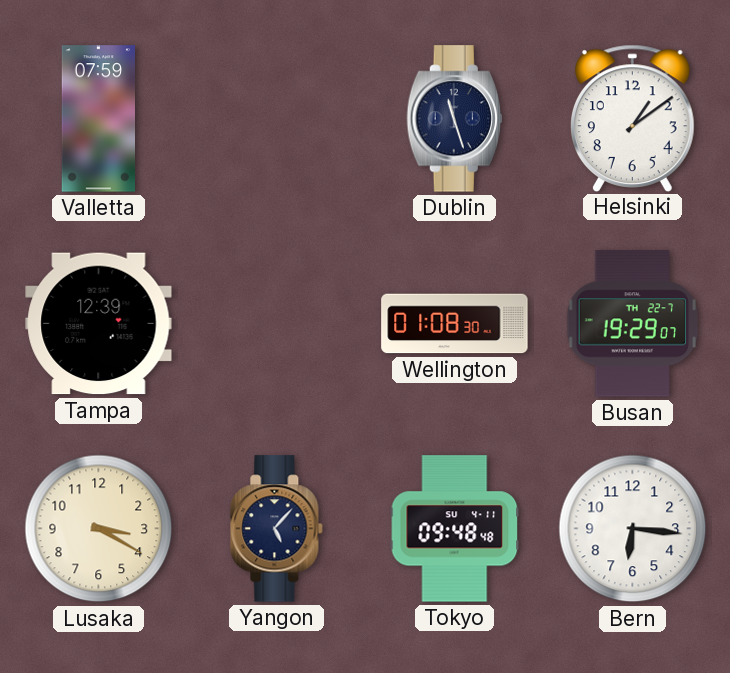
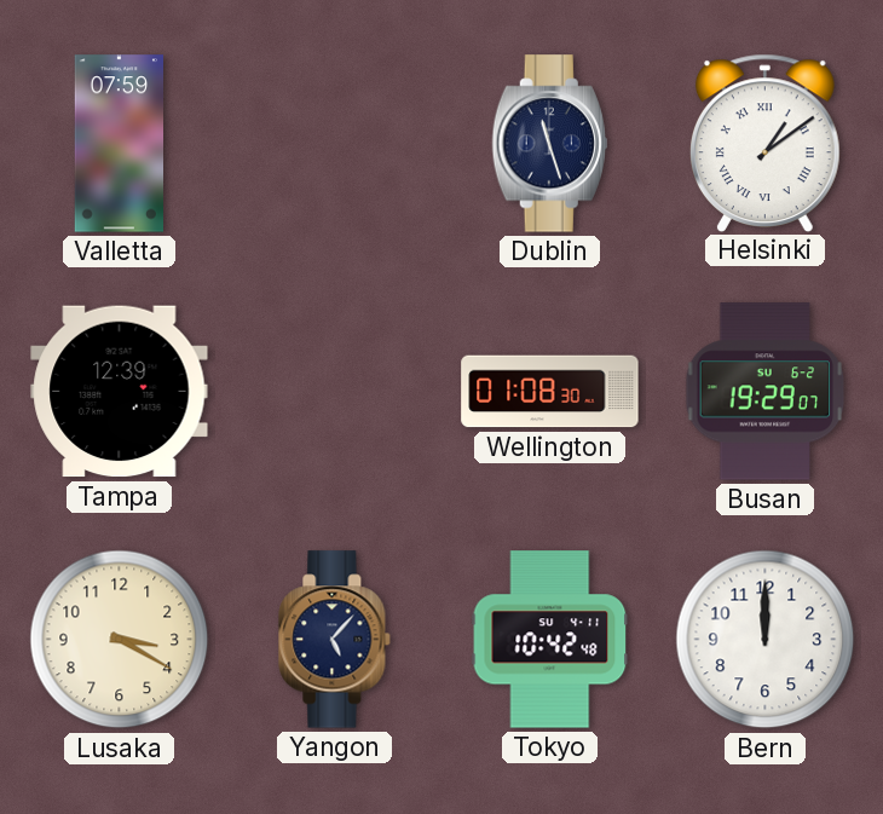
Helsinki numerals: Arabic -> Roman (764, 143)
Busan date: TH 22-7 -> SU 6-2 (766, 392)
Tokyo: 09:48 -> 10:42 (550, 640)
Bern: 6:16 -> 12:00 (766, 640)
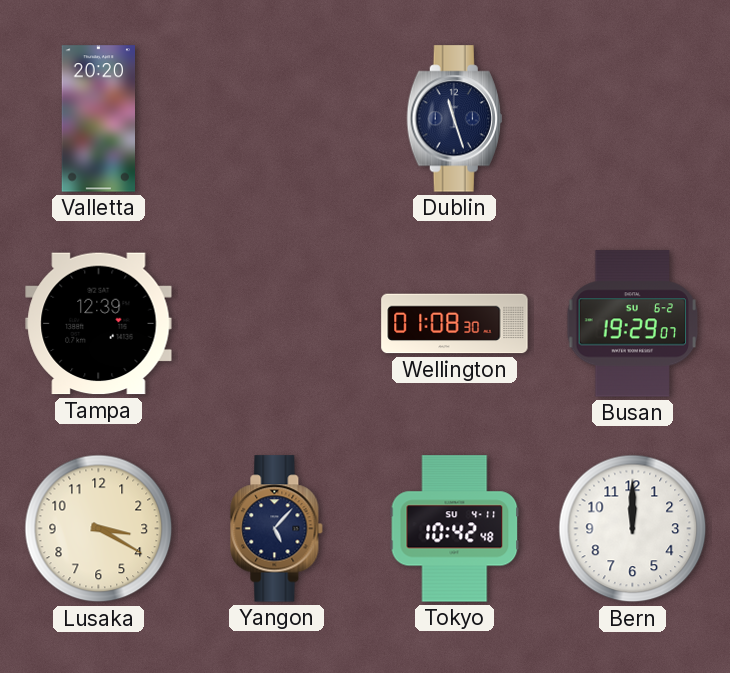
Valletta: 07:59 -> 20:20 (98, 119)
Helsinki: 1:09 -> none (764, 143)
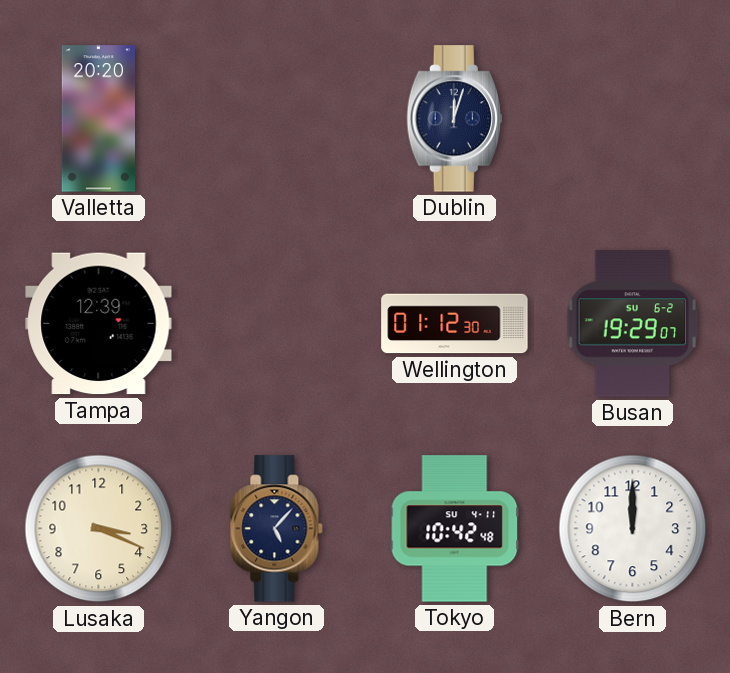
Dublin: 11:27 -> 12:03 (454, 119)
Wellington: 01:08 -> 01:12 (455, 324)
Lusaka: 3:20 -> 3:19 (99, 529)
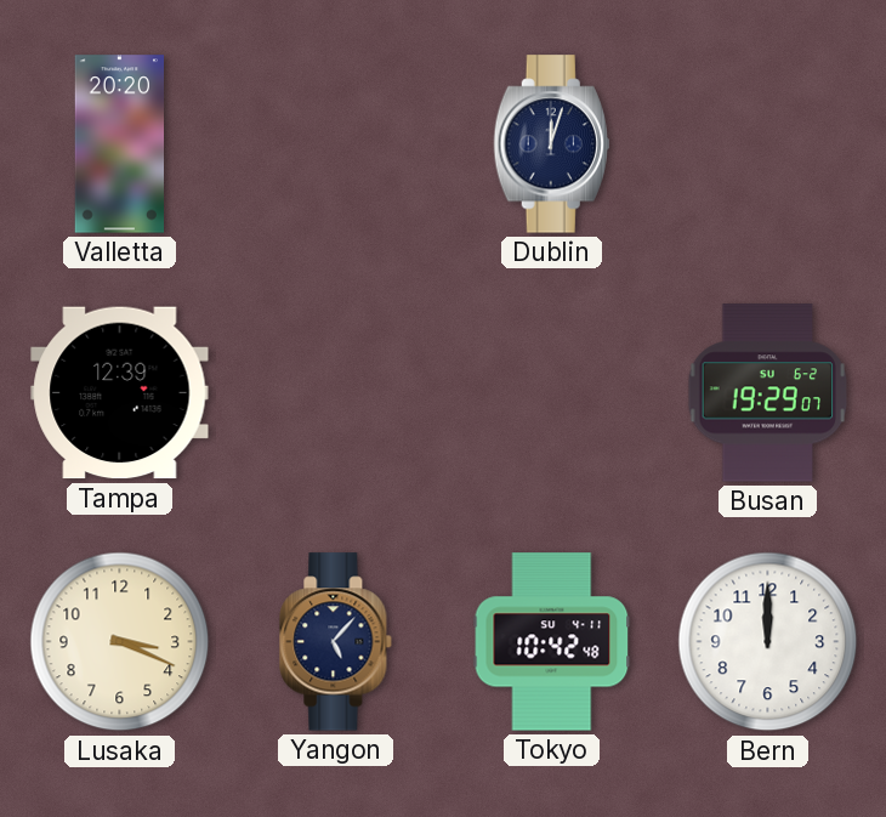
Wellington: 01:12 -> none (455, 324)
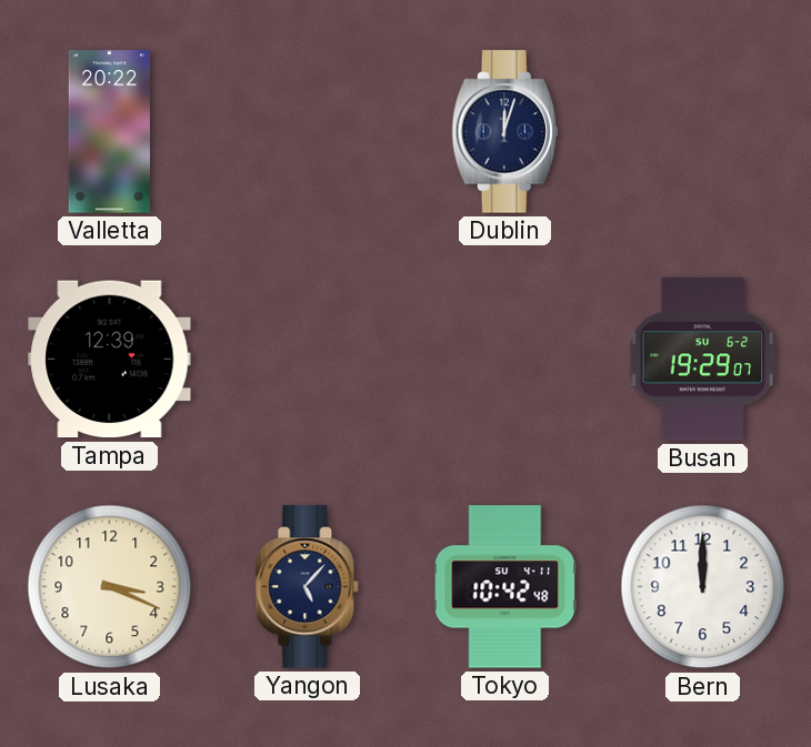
Valletta: 20:20 -> 20:22 (109, 132)
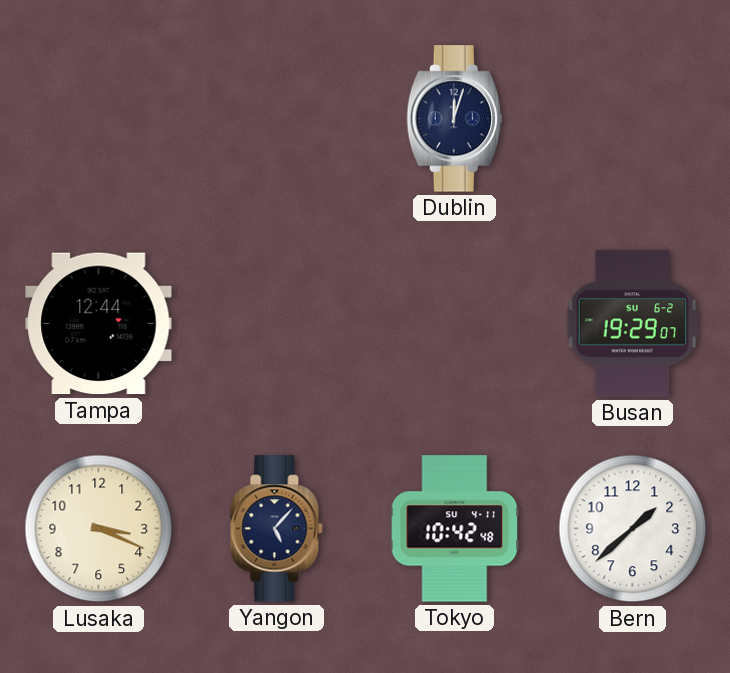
Valletta: 20:22 -> none (109, 132)
Tampa: 12:39 -> 12:44 (99, 324)
Bern: 12:00 -> 1:38 (633, 529)
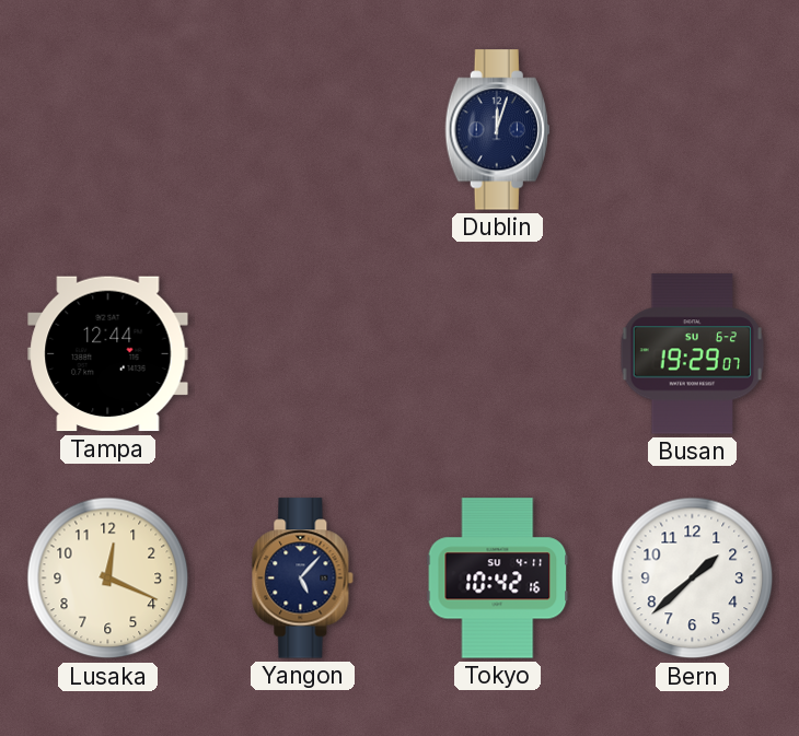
Lusaka: 3:19 -> 12:19 (108, 579)
Tokyo: 10:42:48 -> 10:42:16 (498, 579)
